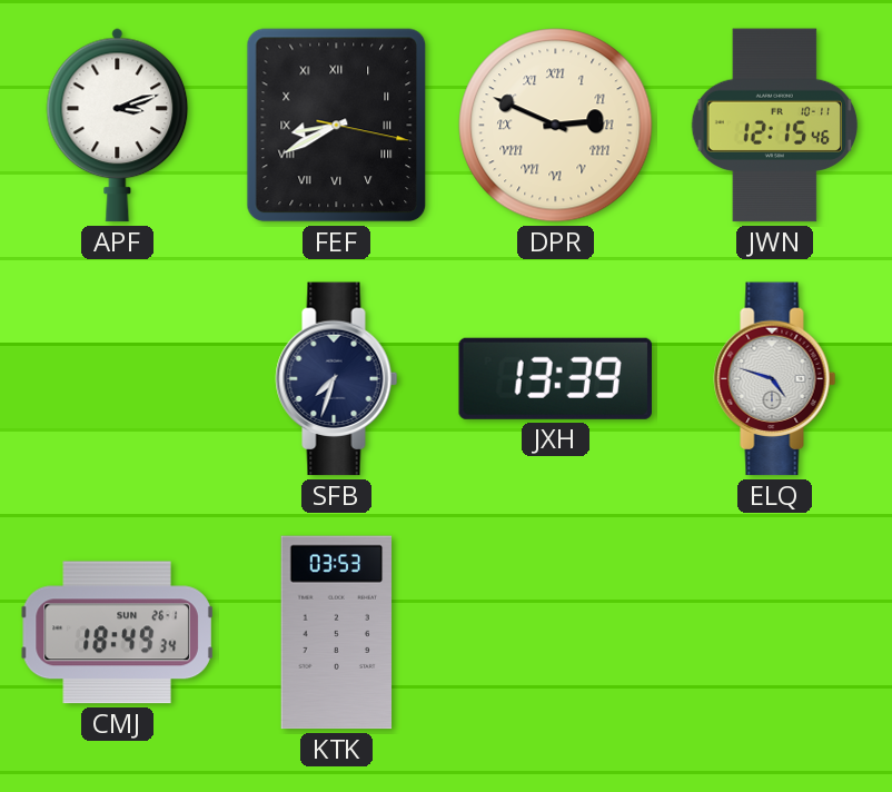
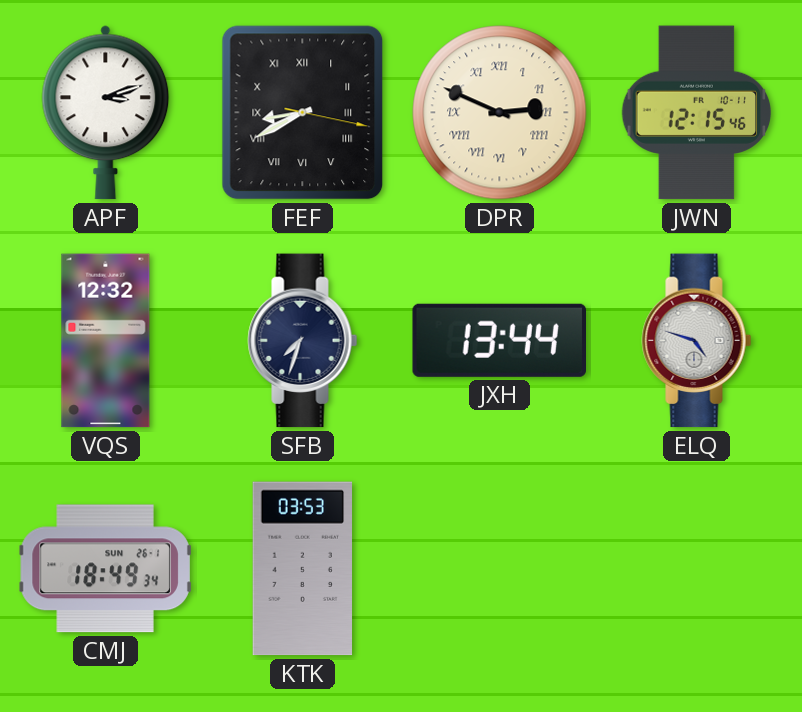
VQS: none -> 12:32 (106, 341)
JXH: 13:39 -> 13:44 (499, 340)
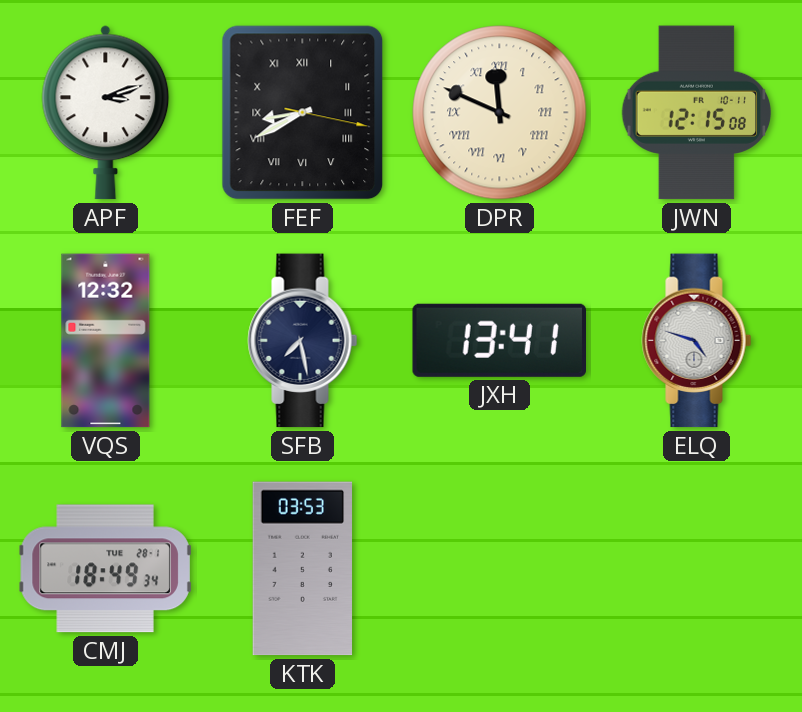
DPR: 2:49 -> 11:49 (500, 113)
JWN: 12:15:46 -> 12:15:08 (697, 113)
SFB: 7:33 -> 7:28 (303, 341)
JXH: 13:44 -> 13:41 (499, 340)
CMJ date: SUN 26-1 -> TUE 28-1 (106, 569)
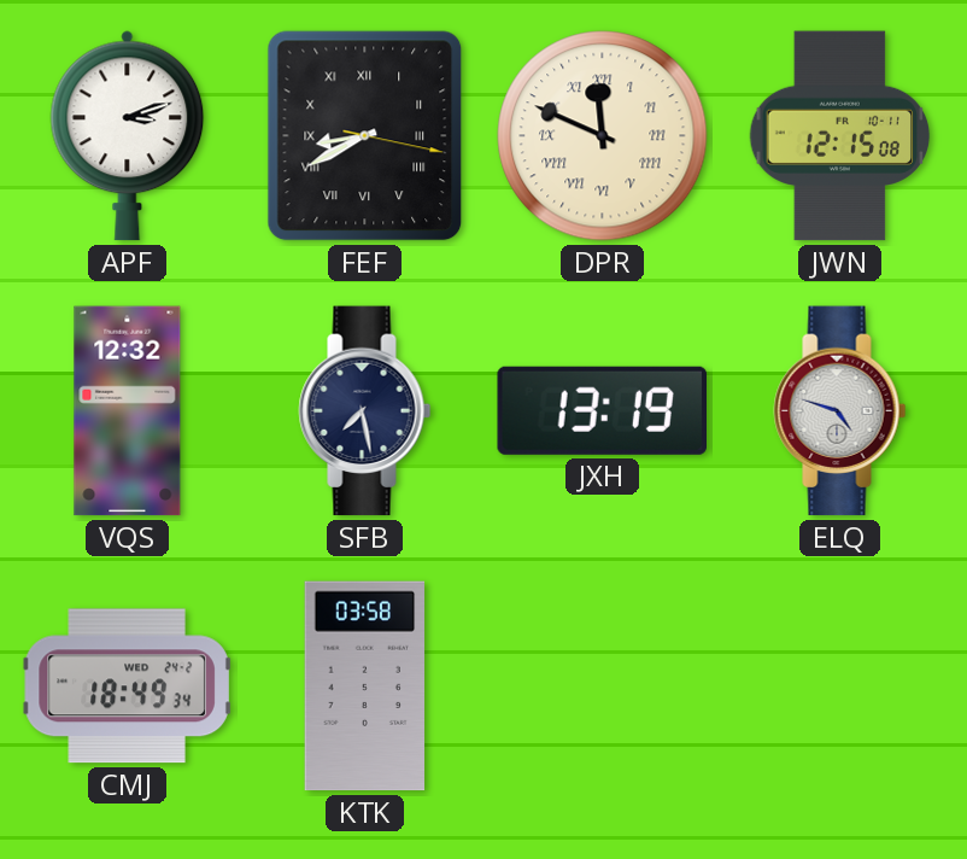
JXH: 13:41 -> 13:19 (602, 410)
CMJ date: TUE 28-1 -> WED 24-2 (128, 686)
KTK: 03:53 -> 03:58 (365, 686)
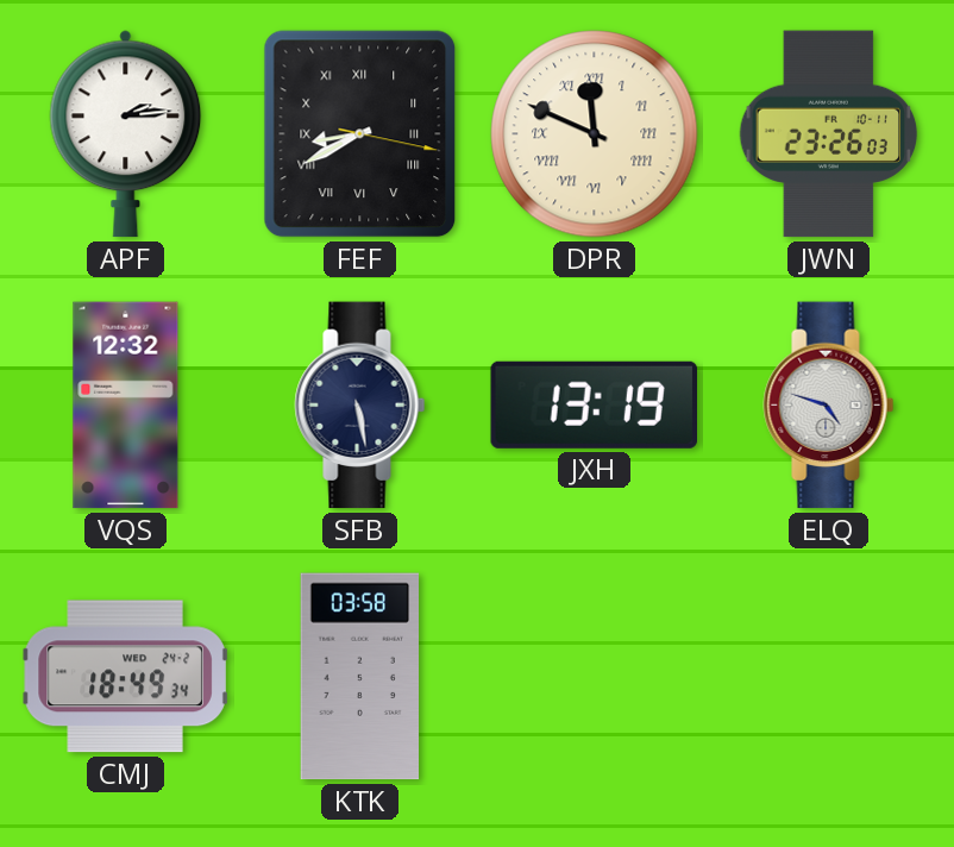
APF: 3:12 -> 2:14 (126, 134)
JWN: 12:15 -> 23:26 (829, 134)
SFB: 7:28 -> 5:28 (360, 406)
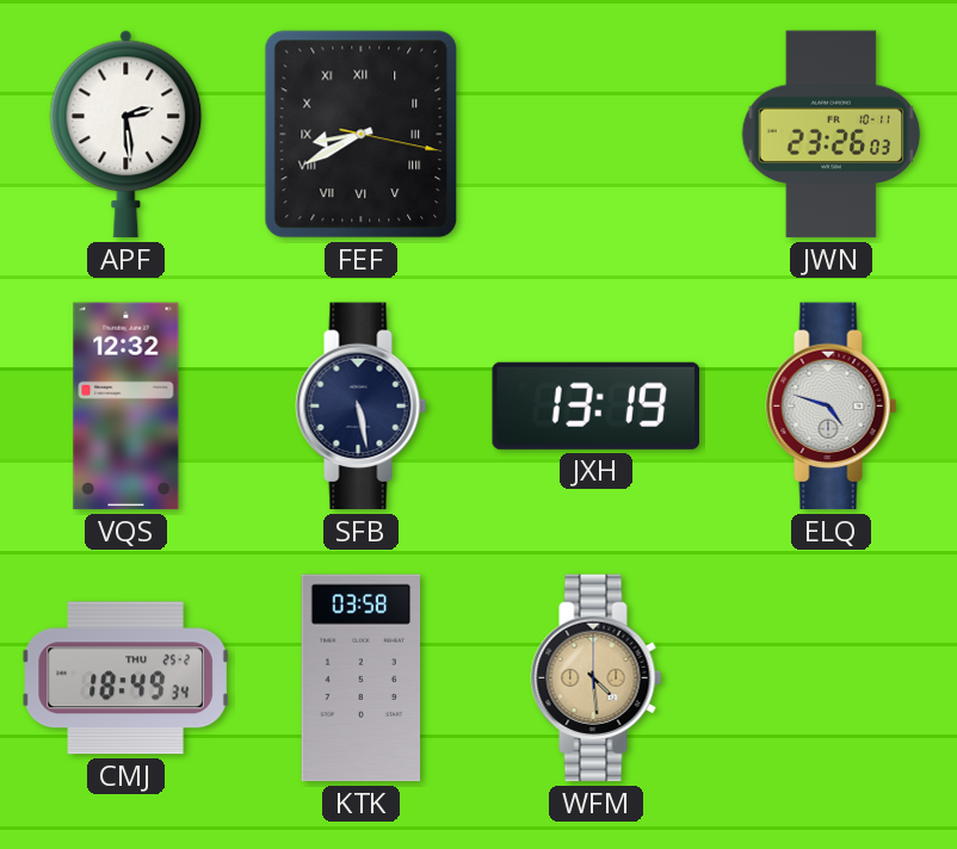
APF: 2:14 -> 2:29 (126, 135)
DPR: 11:49 -> none (595, 134)
CMJ date: WED 24-2 -> THU 25-2 (126, 678)
WFM: none -> 4:29 (597, 678)
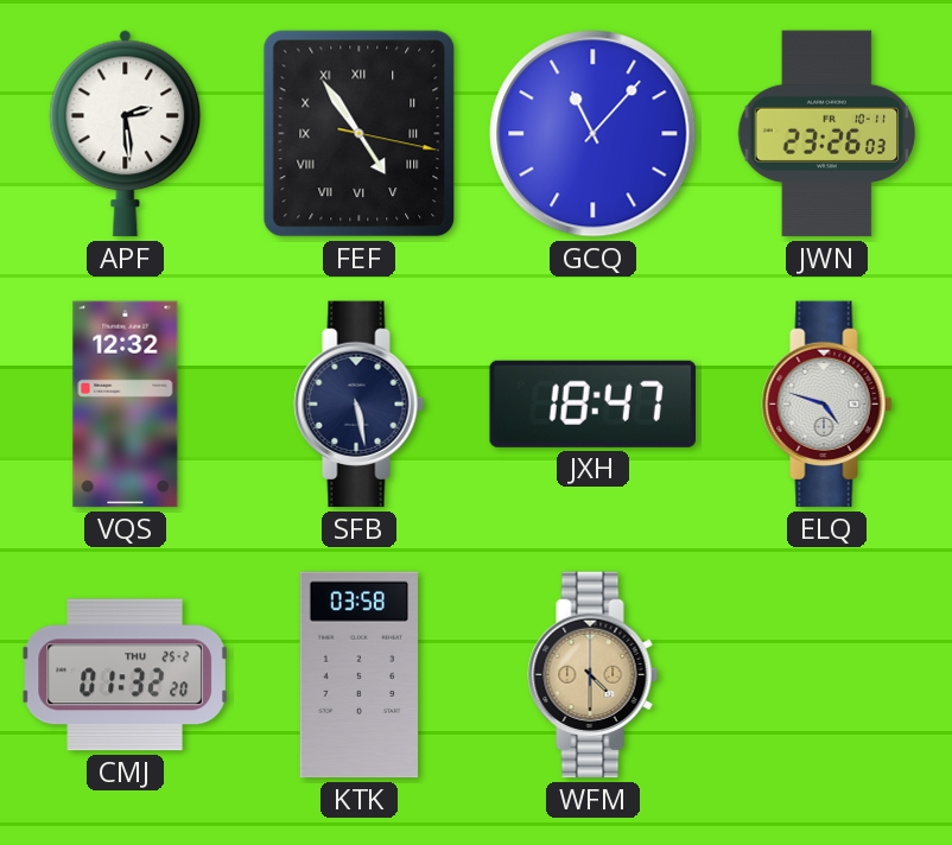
FEF: 8:40 -> 4:54 (360, 134)
GCQ: none -> 11:07 (594, 134)
JXH: 13:19 -> 18:47 (592, 404)
CMJ: 18:49 -> 01:32 (126, 675)
WFM: 4:29 -> 4:30 (594, 675)
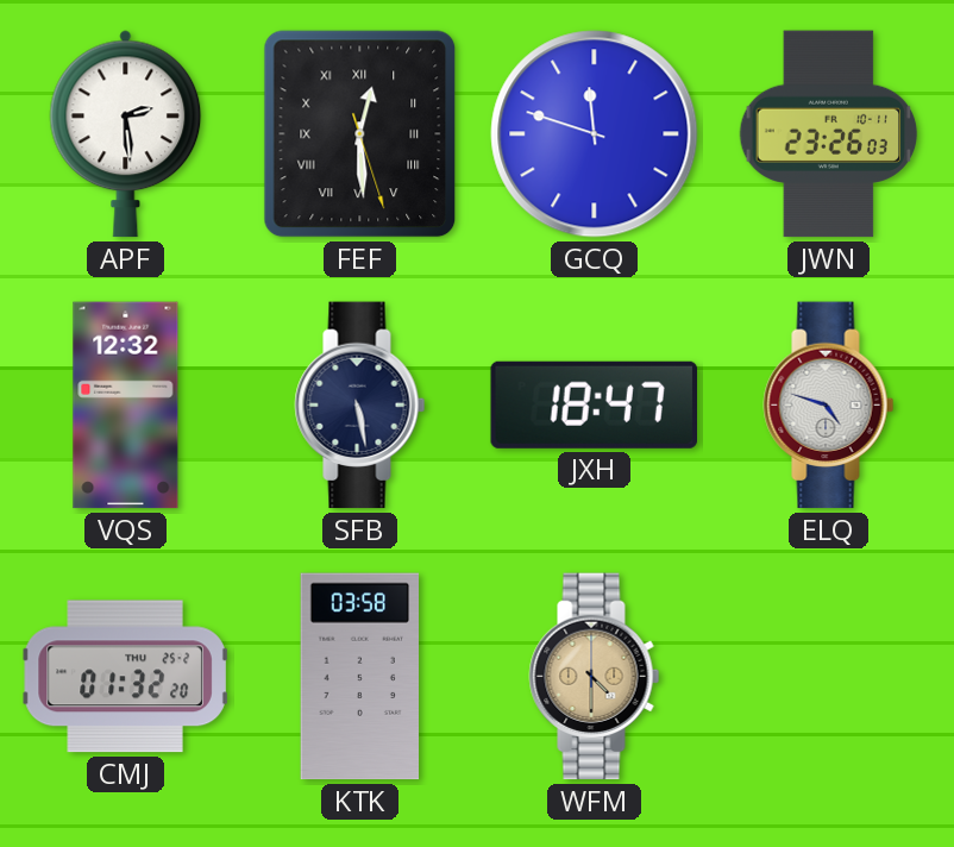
FEF: 4:54 -> 12:29 (360, 134)
GCQ: 11:07 -> 11:48 (595, 134)
